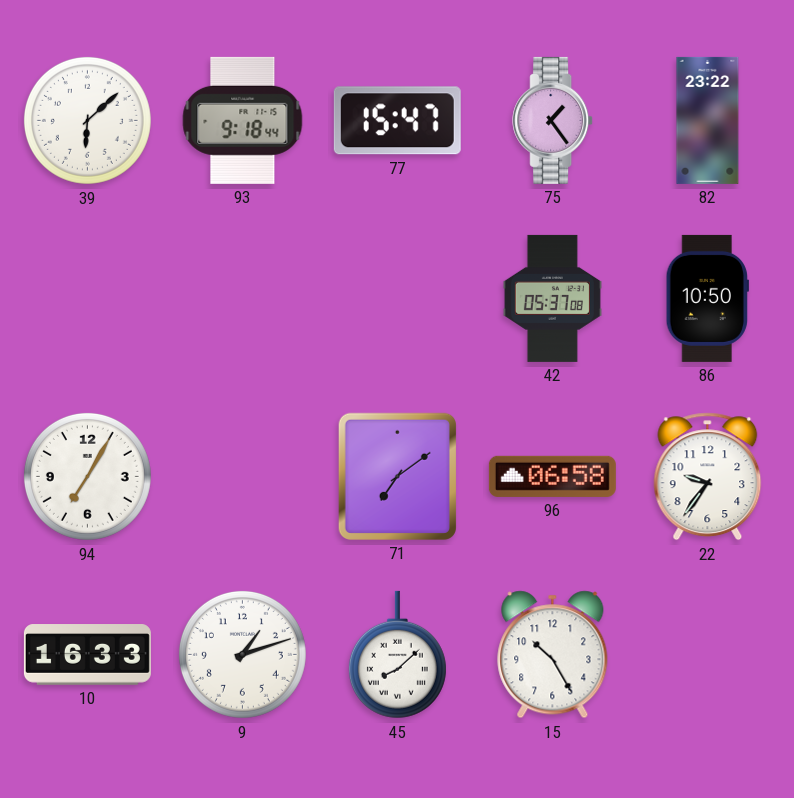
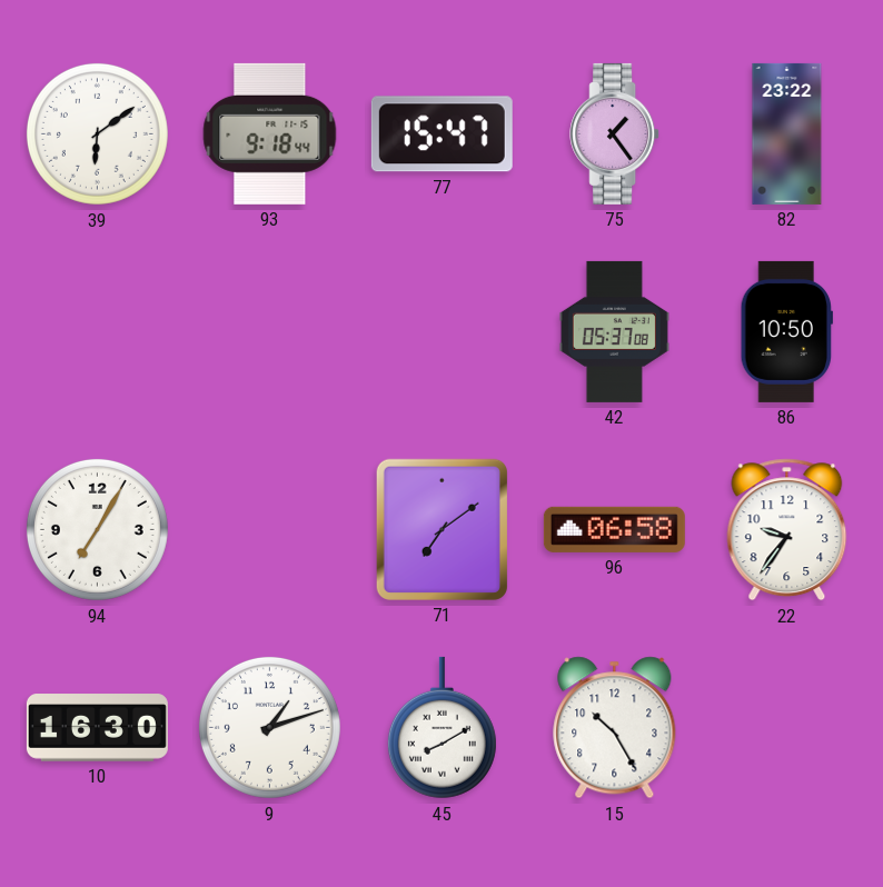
39: 6:08 -> 6:09 (97, 133)
10: 16:33 -> 16:30 (97, 728)
45: 8:08 -> 8:10 (441, 728)
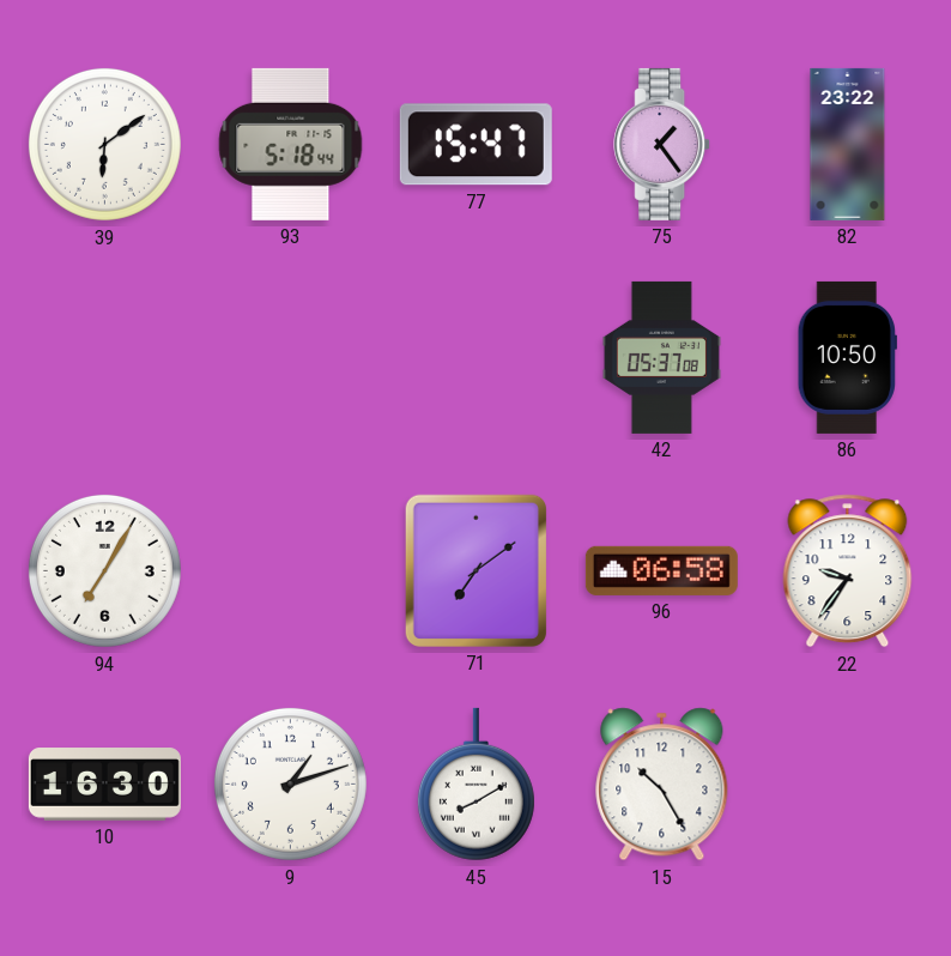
93: 9:18 -> 5:18 (291, 144)
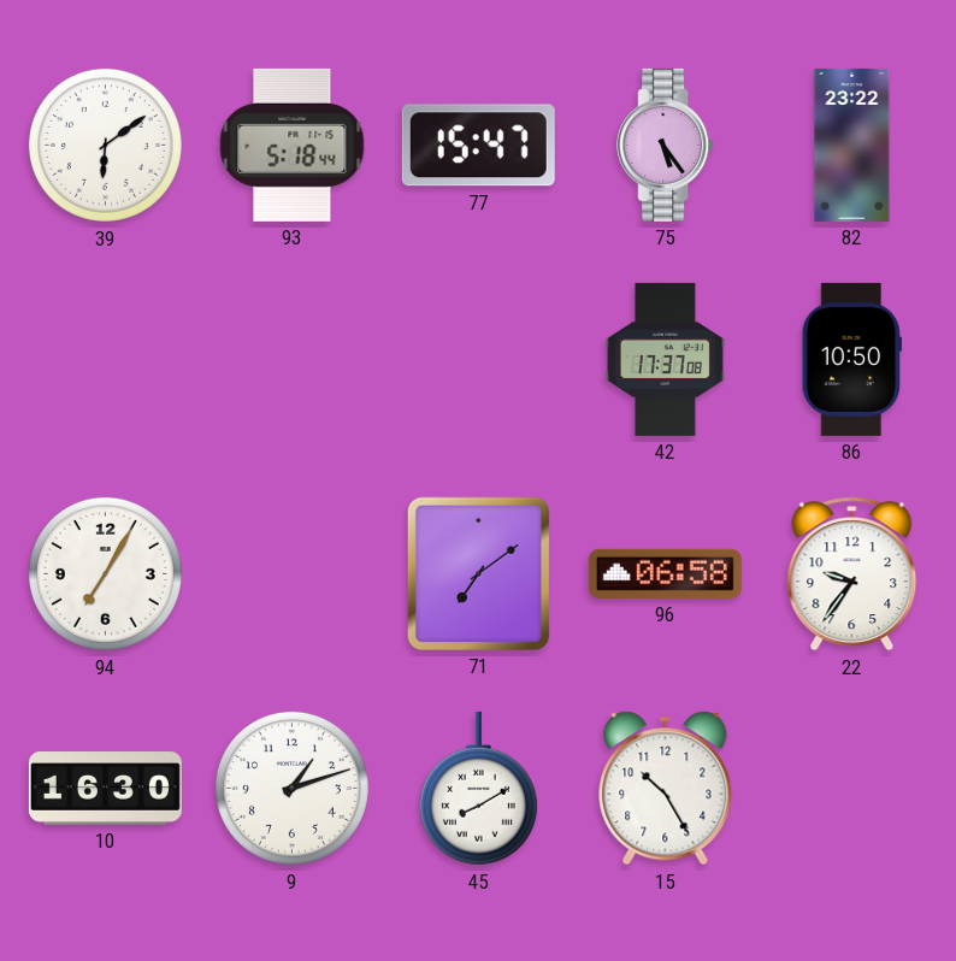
75: 1:24 -> 5:24 (666, 145)
42: 05:37 -> 17:37 (665, 359)
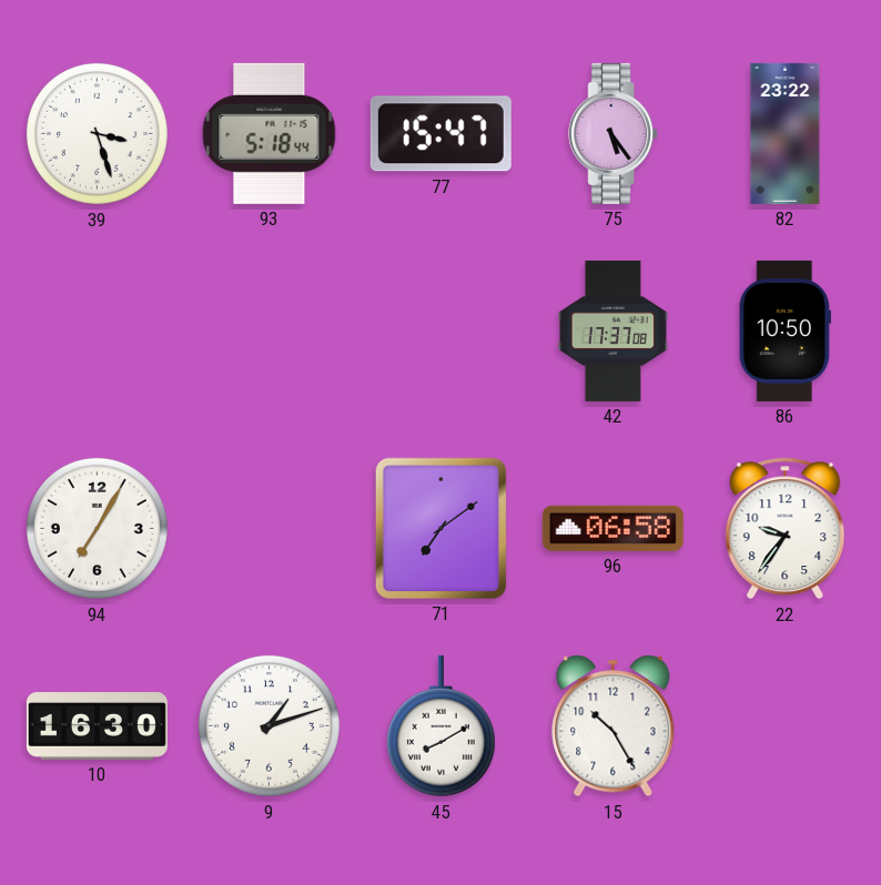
39: 6:09 -> 3:27 (97, 133)
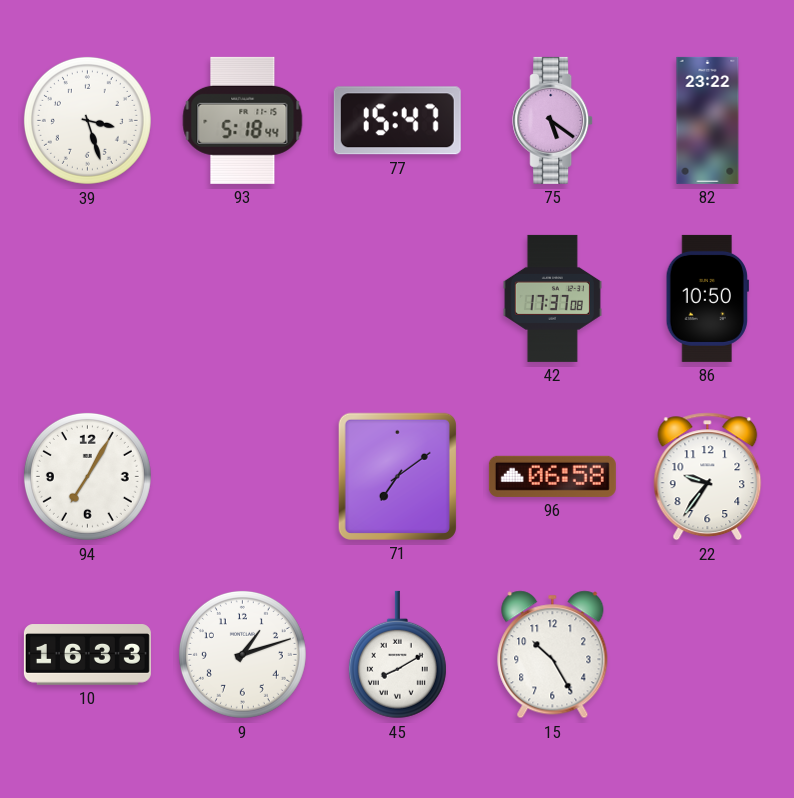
75: 5:24 -> 5:21 (553, 120)
10: 16:30 -> 16:33 (87, 655)
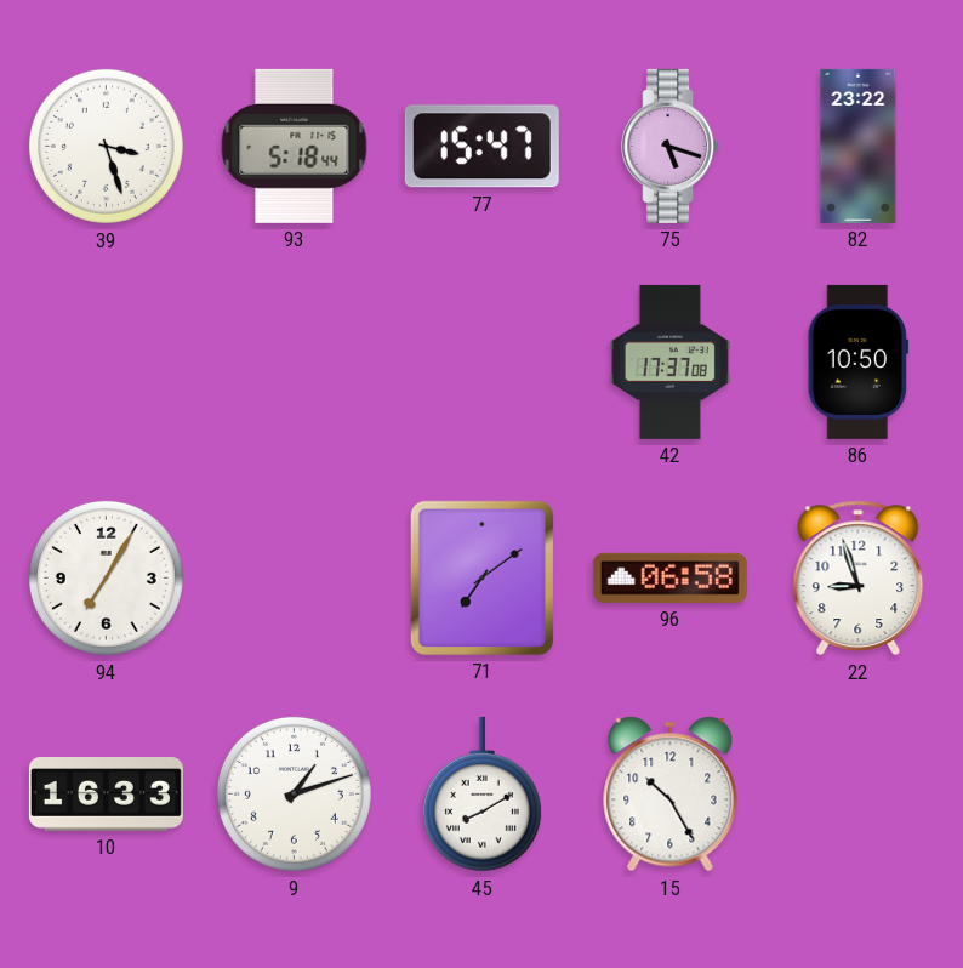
75: 5:21 -> 5:18 (671, 146)
22: 9:36 -> 8:57 (859, 579)
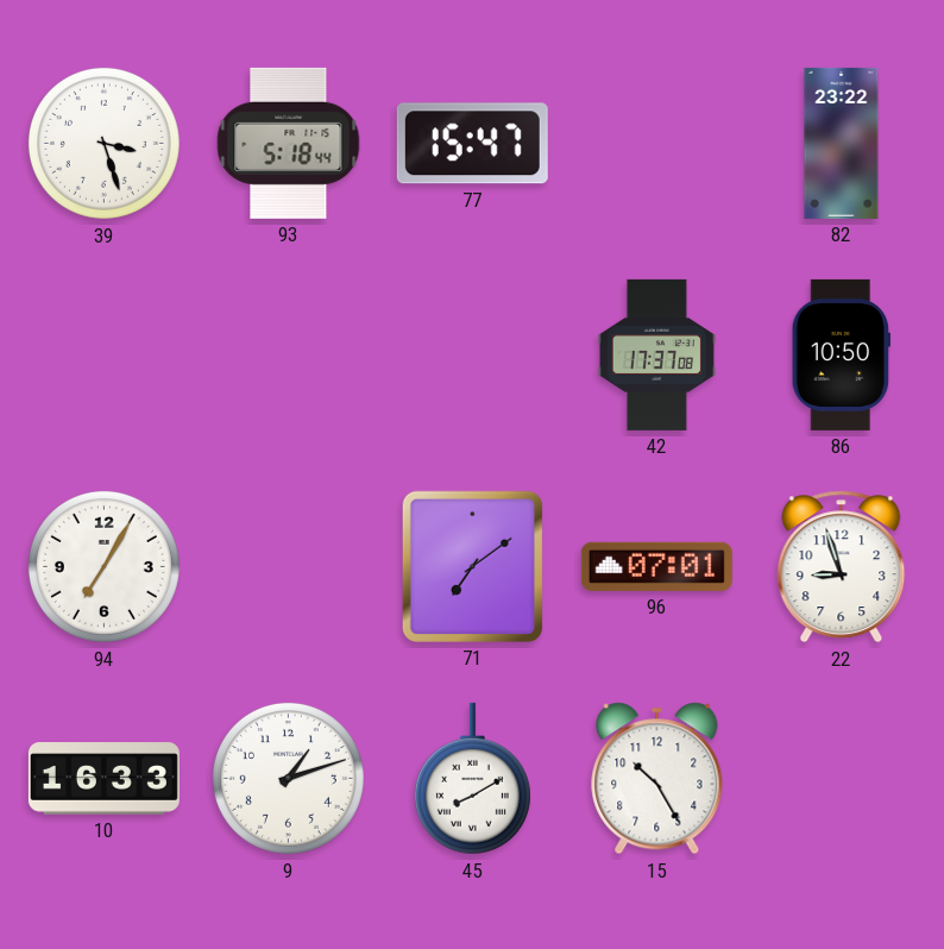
75: 5:18 -> none (671, 146)
96: 06:58 -> 07:01 (656, 566)
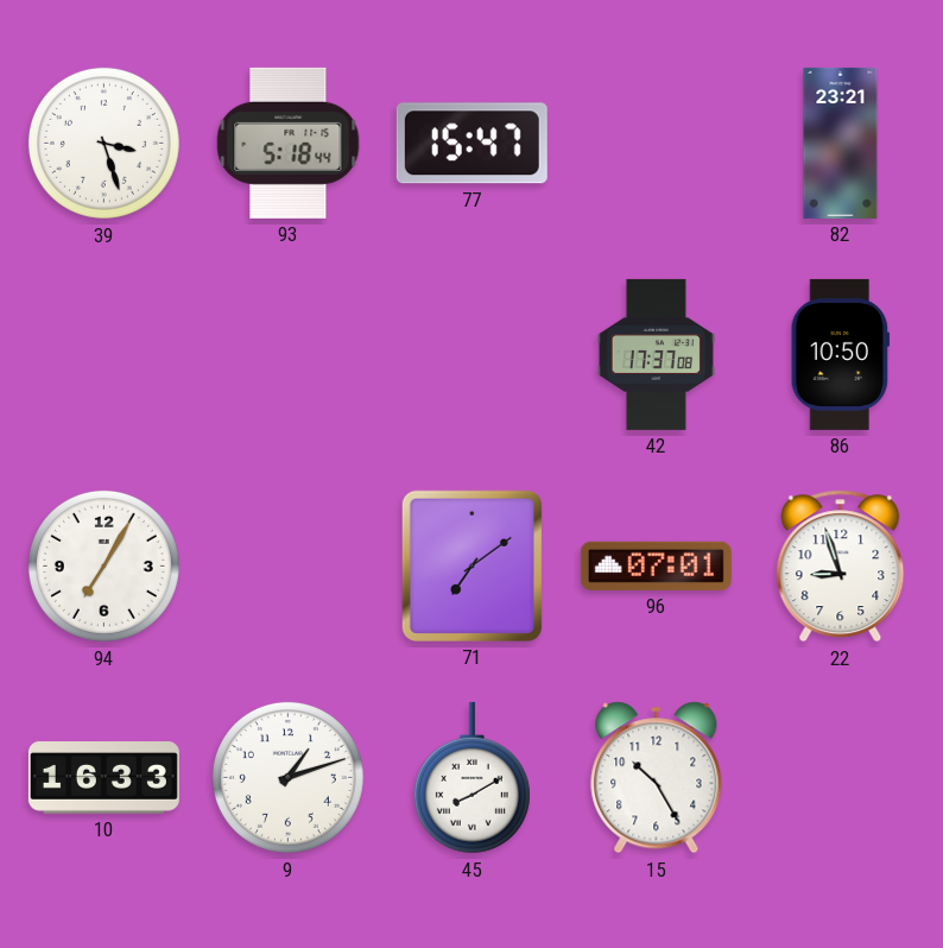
82: 23:22 -> 23:21 (841, 143)
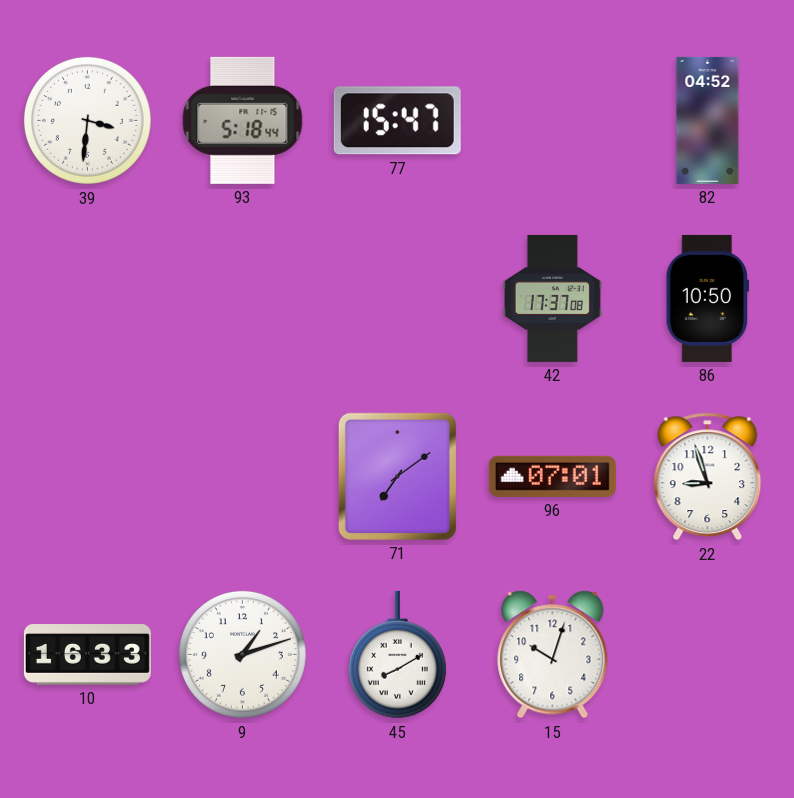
39: 3:27 -> 3:31 (87, 120)
82: 23:21 -> 04:52 (708, 120)
94: 7:05 -> none (103, 565)
15: 10:25 -> 10:03 (553, 655)
